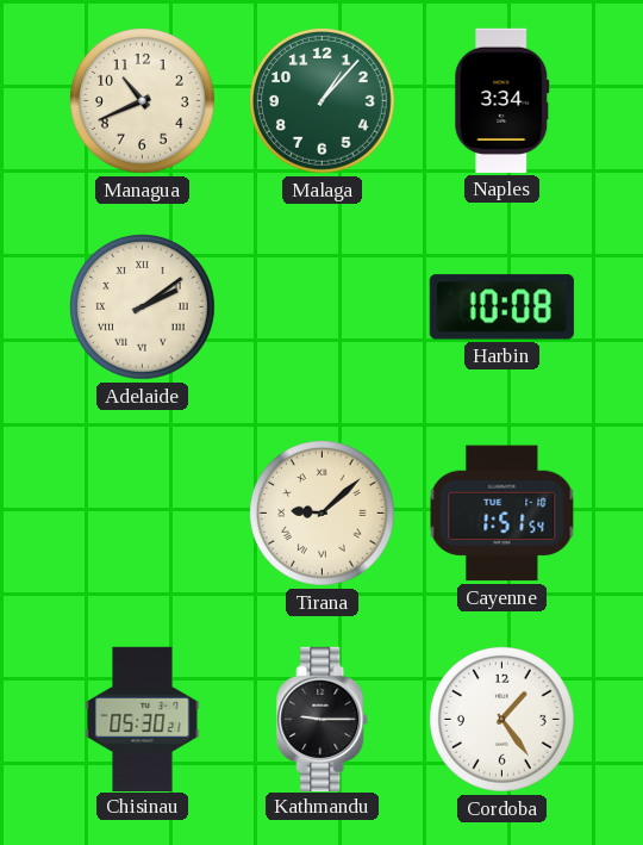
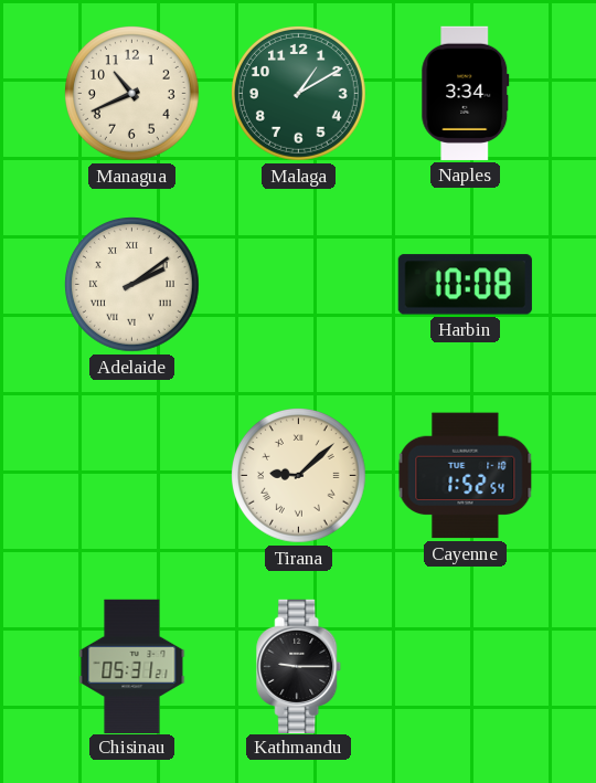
Malaga: 1:07 -> 1:10 (299, 94)
Cayenne: 1:51 -> 1:52 (466, 476)
Chisinau: 05:30 -> 05:31 (132, 666)
Cordoba: 1:24 -> none (502, 720)
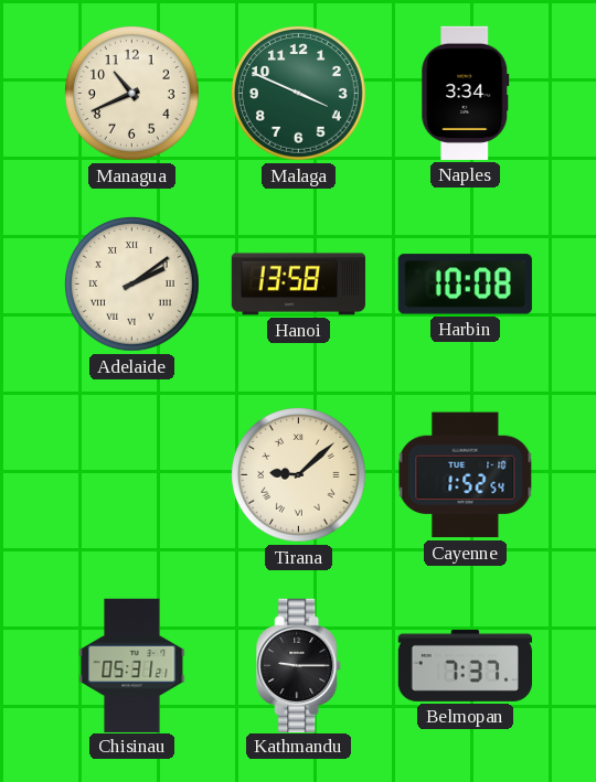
Malaga: 1:10 -> 3:49 (299, 94)
Hanoi: none -> 13:58 (298, 285)
Belmopan: none -> 7:37 (465, 665)
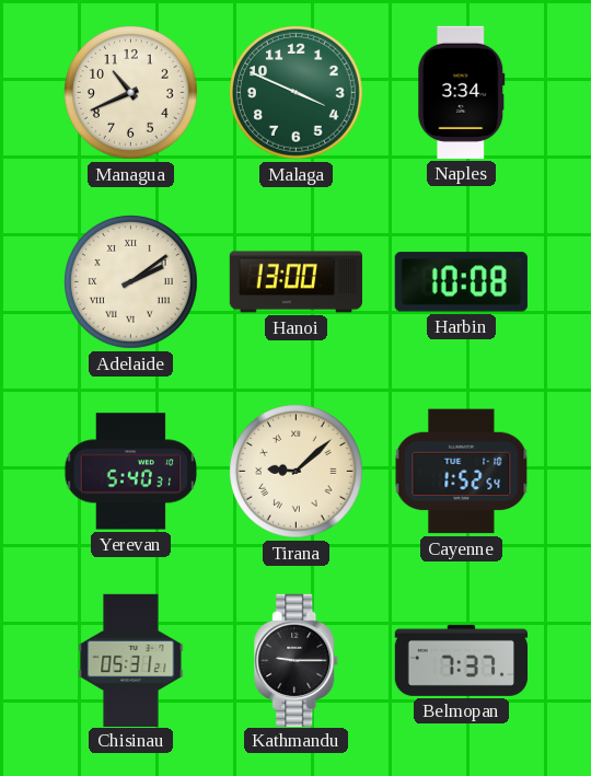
Hanoi: 13:58 -> 13:00 (296, 282)
Yerevan: none -> 5:40 (131, 472)
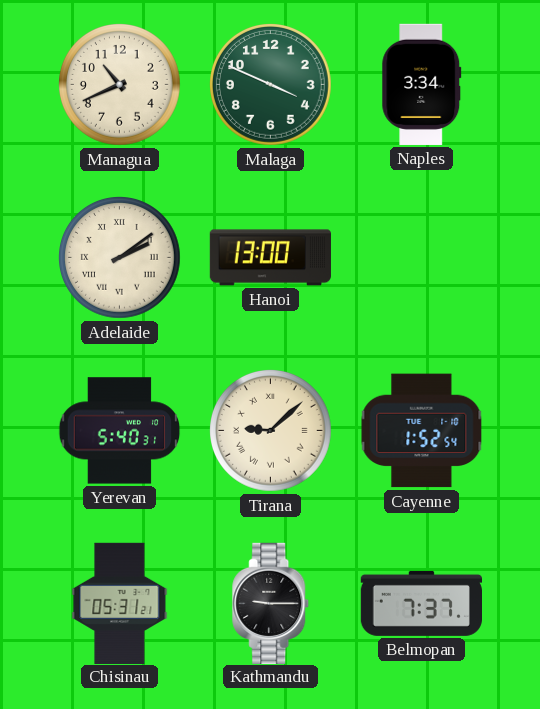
Harbin: 10:08 -> none (461, 282)
